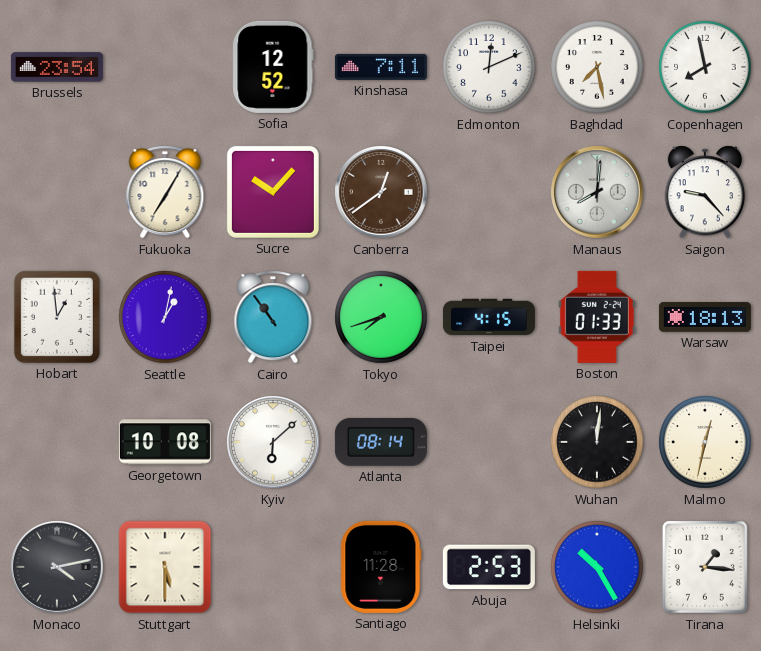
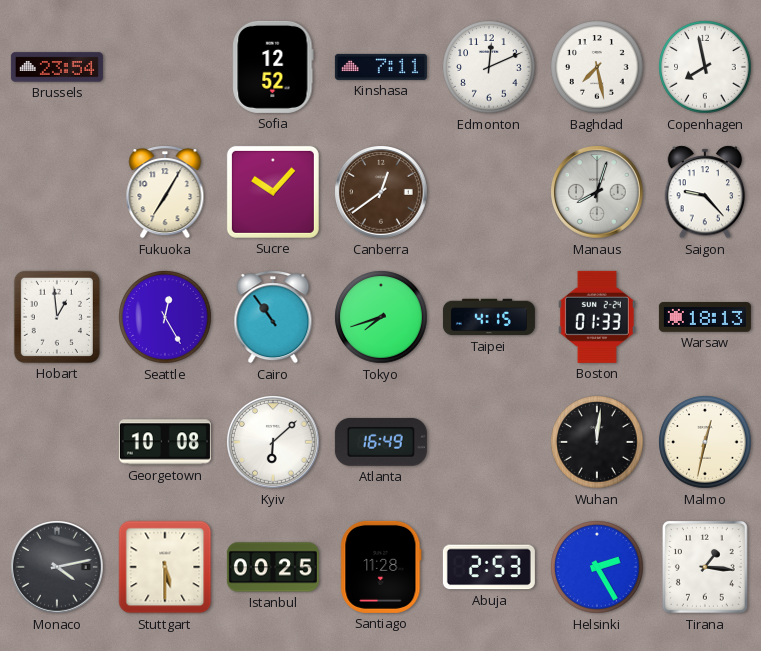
Manaus: 8:01 -> 8:03 (598, 193)
Seattle: 1:02 -> 12:25 (165, 317)
Atlanta: 08:14 -> 16:49 (381, 442)
Istanbul: none -> 00:25 (273, 567)
Helsinki: 10:25 -> 2:25 (597, 567)
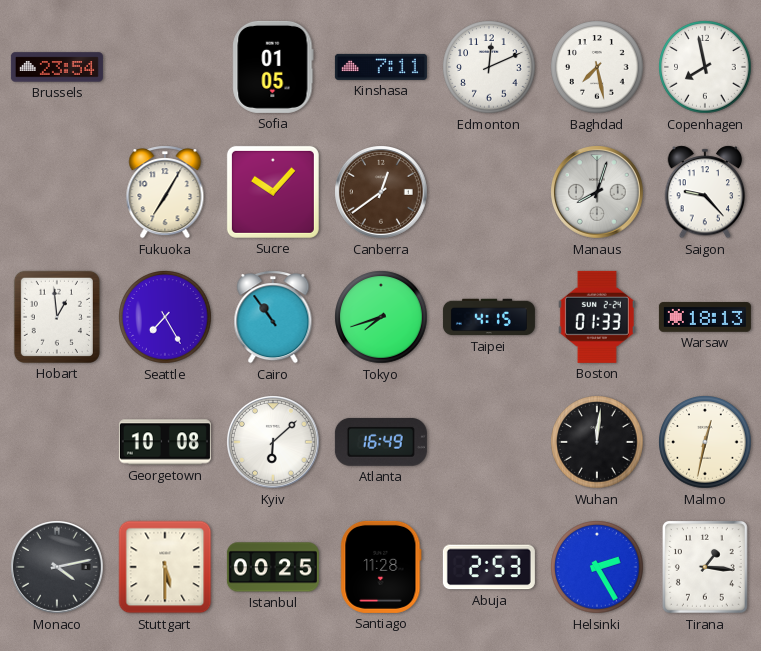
Sofia: 12:52 -> 01:05 (273, 67)
Seattle: 12:25 -> 7:25 (165, 317)
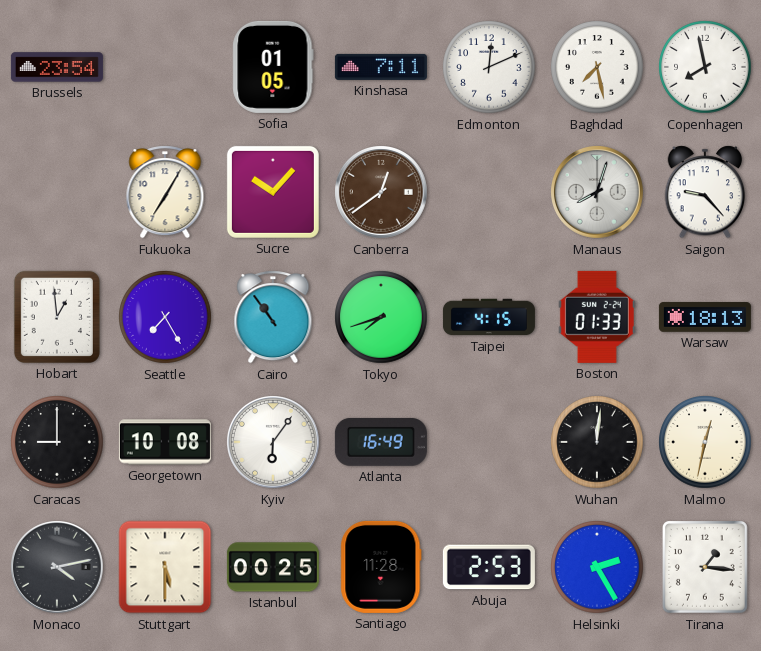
Caracas: none -> 9:00 (57, 442)
Kyiv: 6:08 -> 6:06 (274, 443)
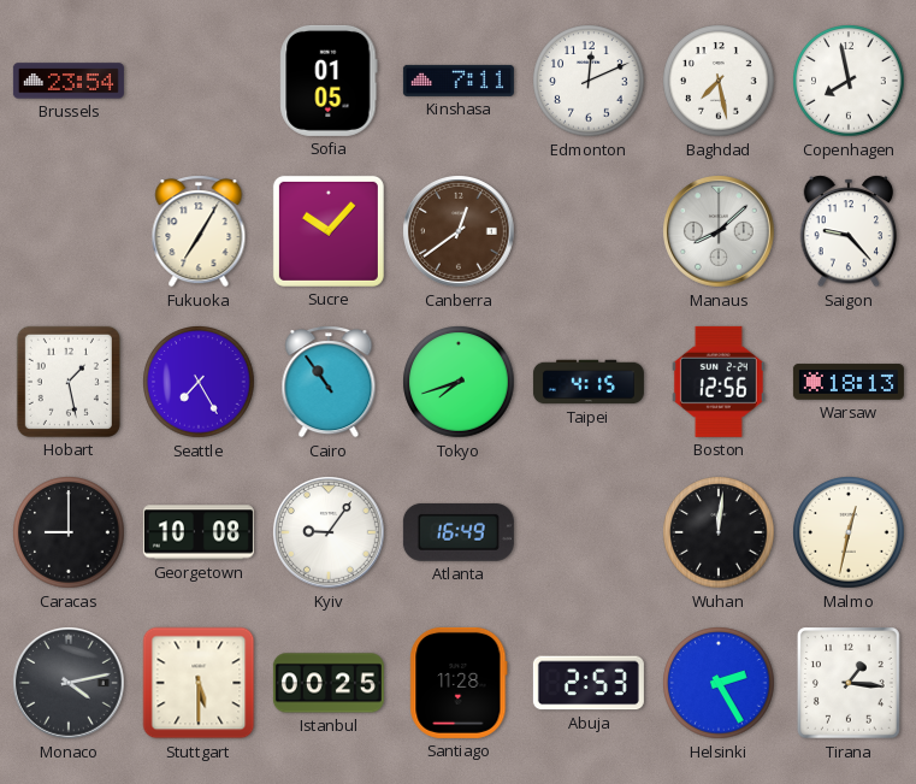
Manaus: 8:03 -> 8:08 (720, 232)
Hobart: 12:59 -> 1:28 (69, 382)
Boston: 01:33 -> 12:56 (719, 382)
Kyiv: 6:06 -> 9:06 (330, 534)
